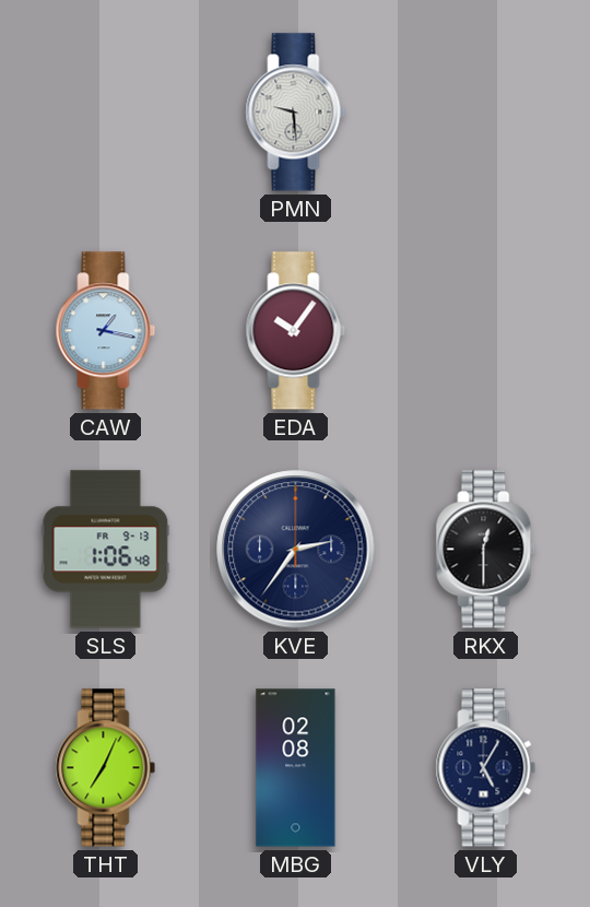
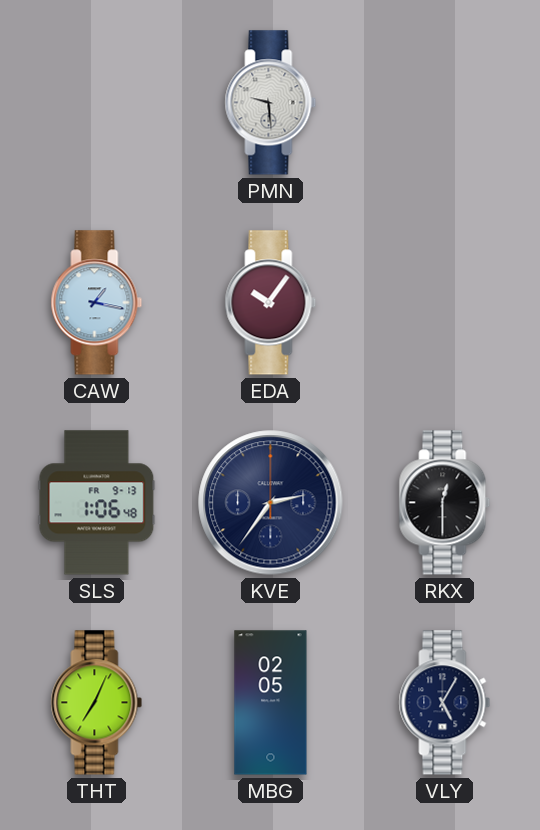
MBG: 02:08 -> 02:05 (271, 703)
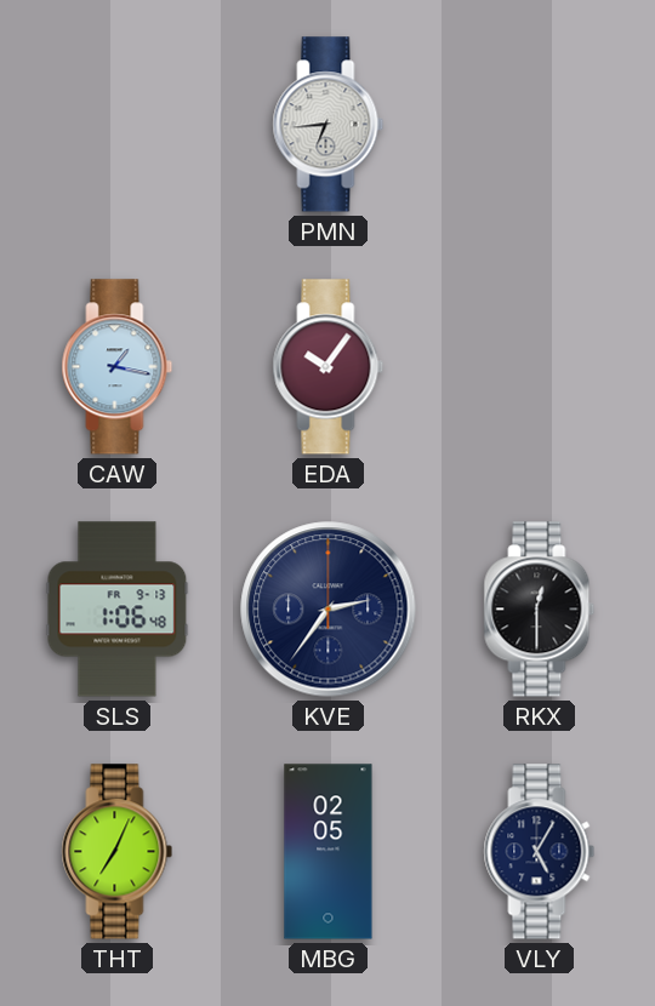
PMN: 9:29 -> 6:44 (329, 125)
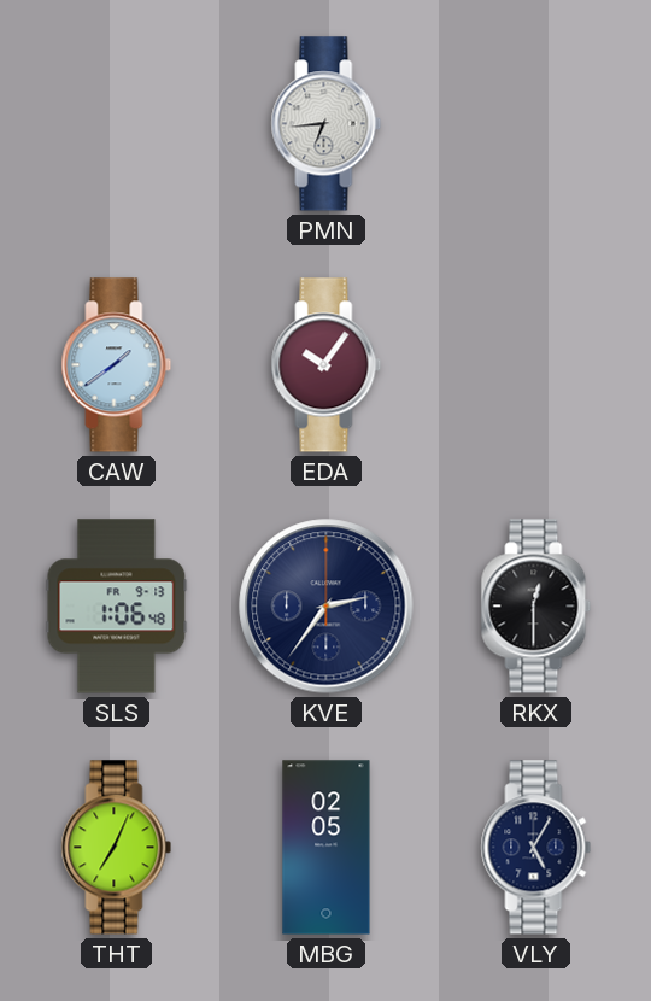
CAW: 1:17 -> 1:39 (117, 365)
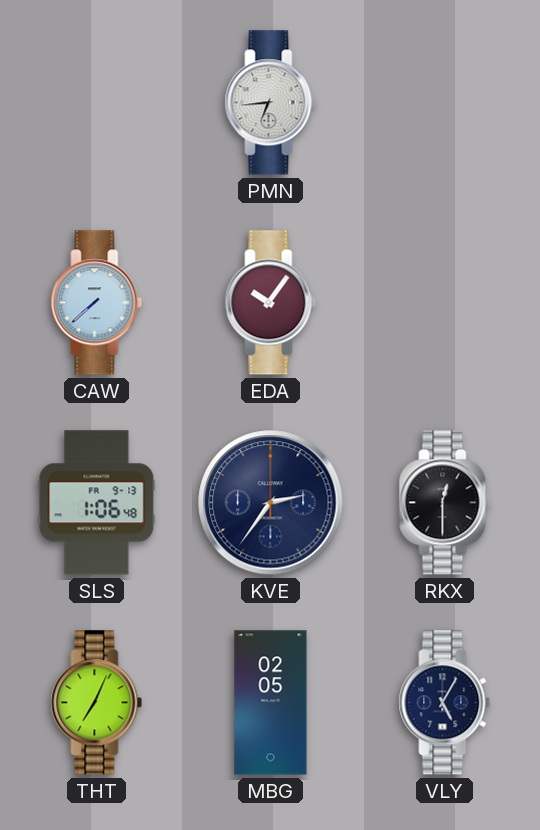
CAW: 1:39 -> 7:38 (97, 303)
